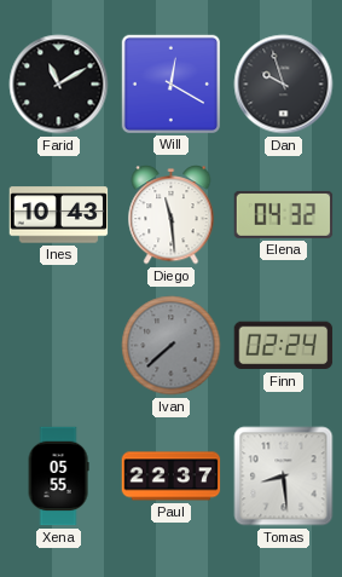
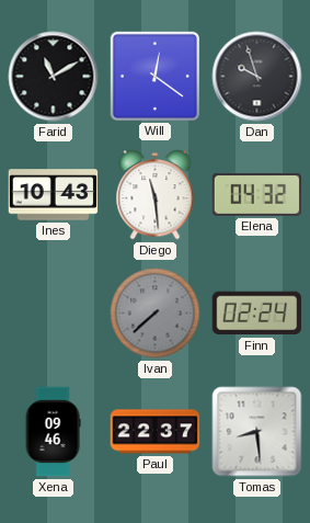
Will: 12:20 -> 12:21 (154, 76)
Xena: 05:55 -> 09:46 (53, 432)
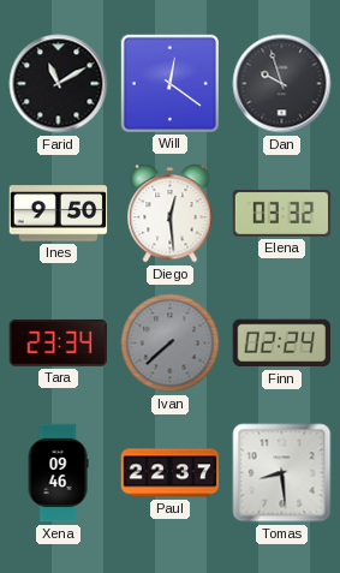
Ines: 10:43 -> 9:50 (59, 214)
Diego: 11:29 -> 12:29 (171, 214)
Elena: 04:32 -> 03:32 (282, 213)
Tara: none -> 23:34 (59, 342)
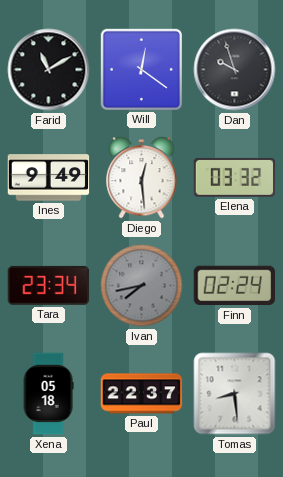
Ines: 9:50 -> 9:49 (49, 178)
Ivan: 7:38 -> 7:43 (142, 286)
Xena: 09:46 -> 05:18 (48, 394)
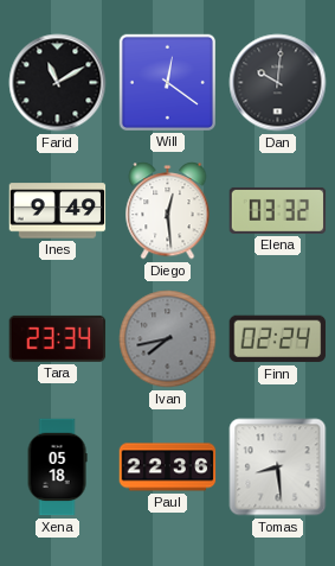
Dan: 9:57 -> 10:01 (278, 83)
Paul: 22:37 -> 22:36 (168, 468)
